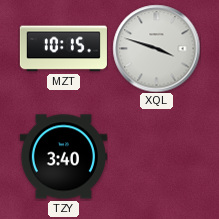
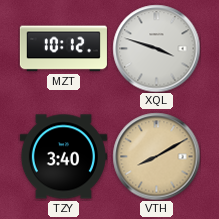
MZT: 10:15 -> 10:12 (63, 49)
VTH: none -> 8:10 (156, 156)
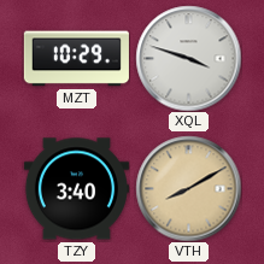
MZT: 10:12 -> 10:29 (76, 59)
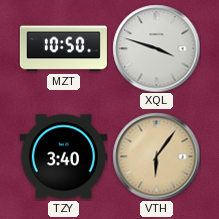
MZT: 10:29 -> 10:50 (63, 49)
VTH: 8:10 -> 6:06 (156, 156)
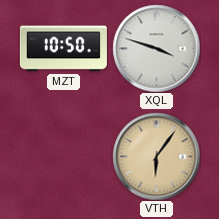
TZY: 3:40 -> none (63, 157)
